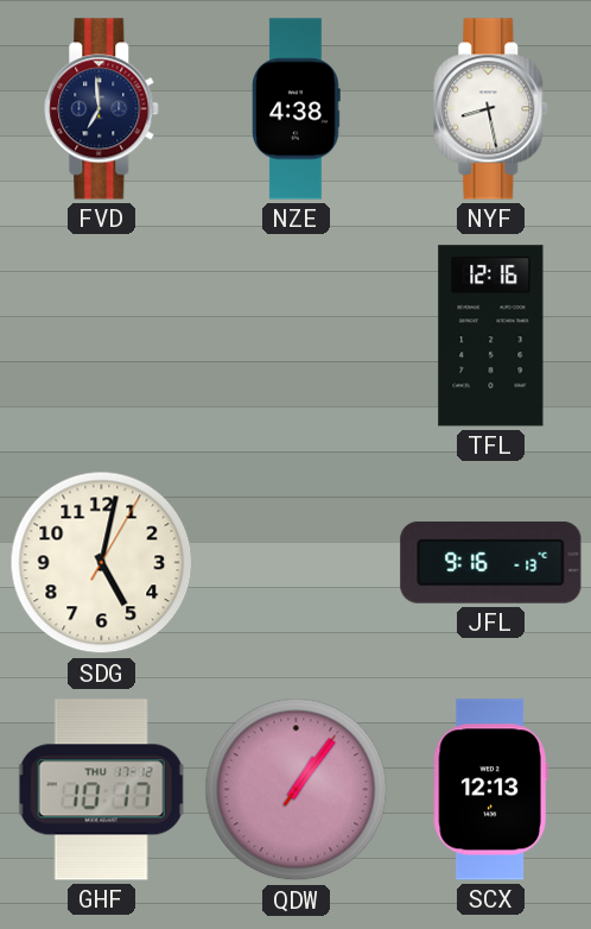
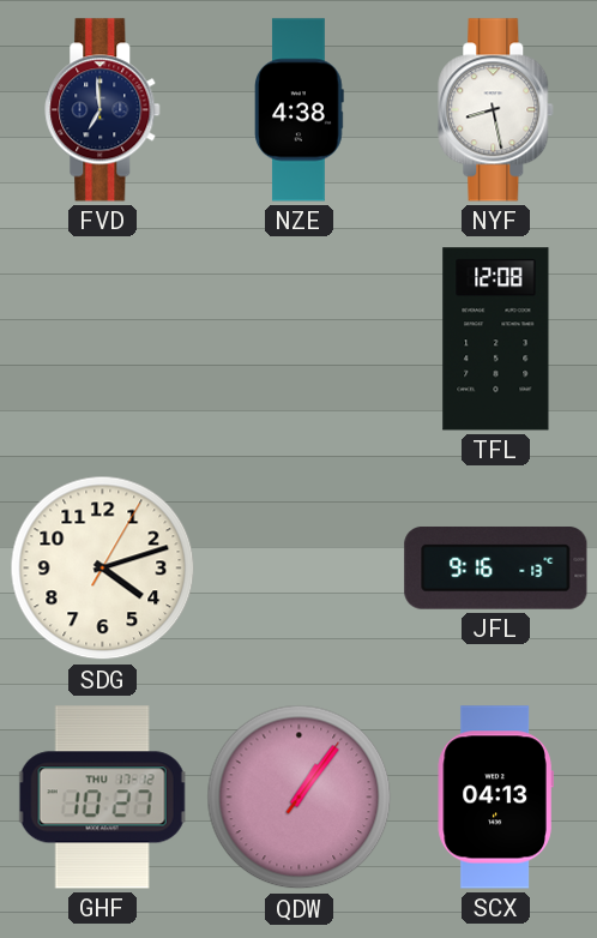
TFL: 12:16 -> 12:08 (496, 339)
SDG: 5:02 -> 4:12 (103, 569)
GHF: 10:17 -> 10:27 (102, 798)
SCX: 12:13 -> 04:13 (495, 798)
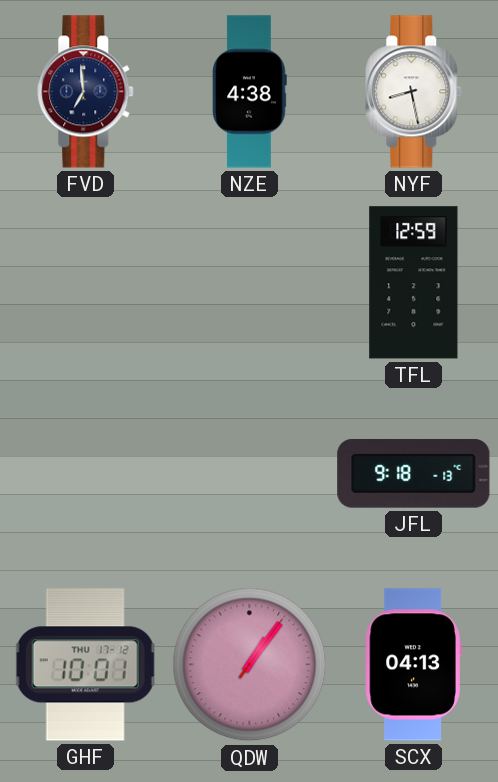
TFL: 12:08 -> 12:59 (414, 283)
SDG: 4:12 -> none (103, 569)
JFL: 9:16 -> 9:18 (414, 473)
GHF: 10:27 -> 10:01 (85, 665)
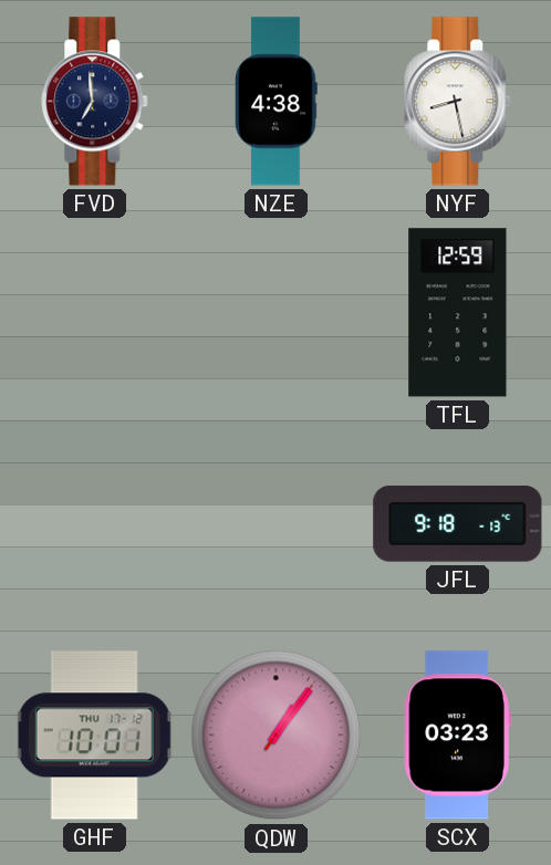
SCX: 04:13 -> 03:23 (457, 736)
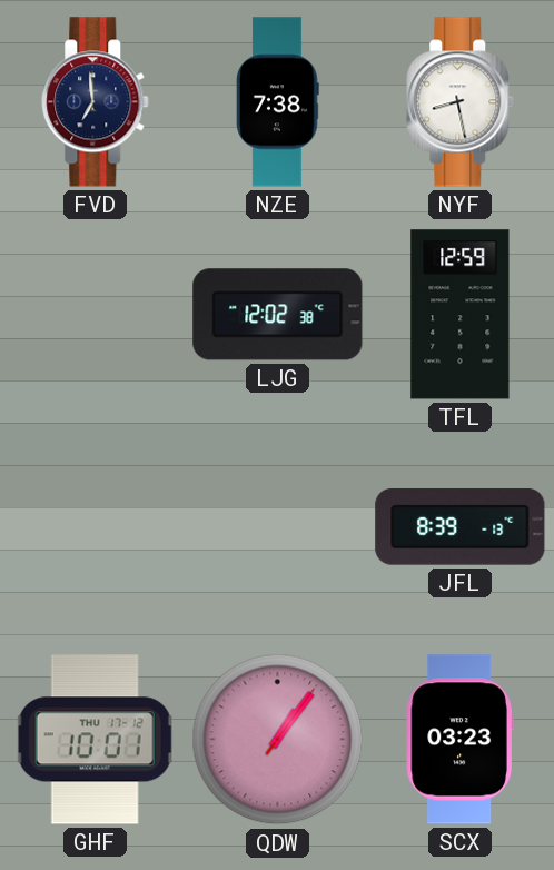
NZE: 4:38 -> 7:38 (278, 102)
LJG: none -> 12:02 (278, 315)
JFL: 9:18 -> 8:39 (461, 526)
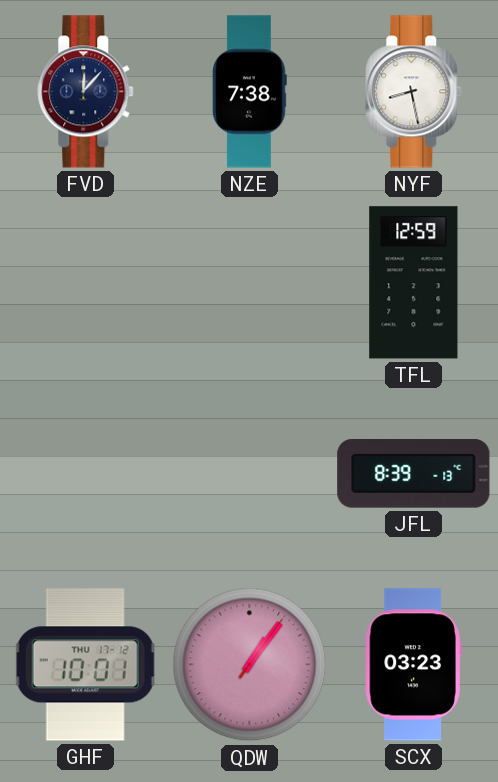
FVD: 6:59 -> 12:07 (86, 92)
LJG: 12:02 -> none (278, 315)
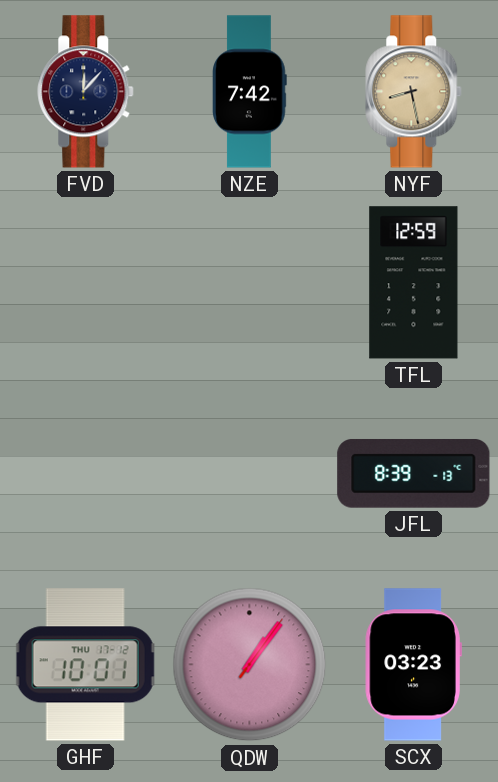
NZE: 7:38 -> 7:42 (250, 92)
NYF dial: white -> champagne (414, 92)
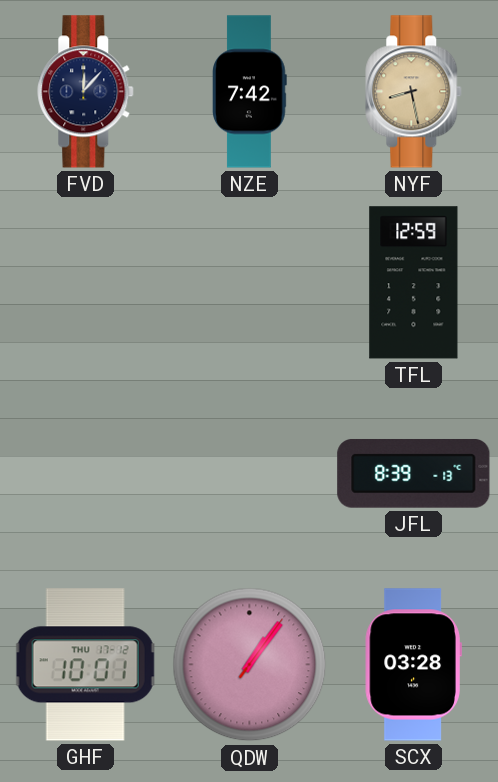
SCX: 03:23 -> 03:28 (413, 665)
